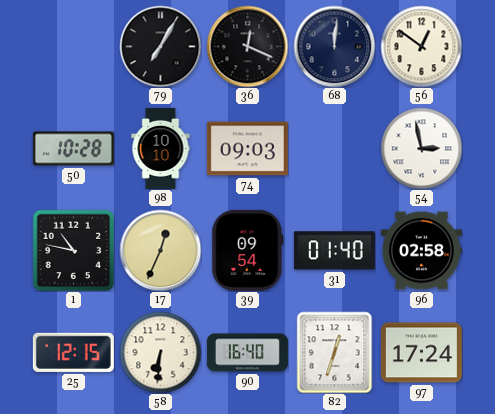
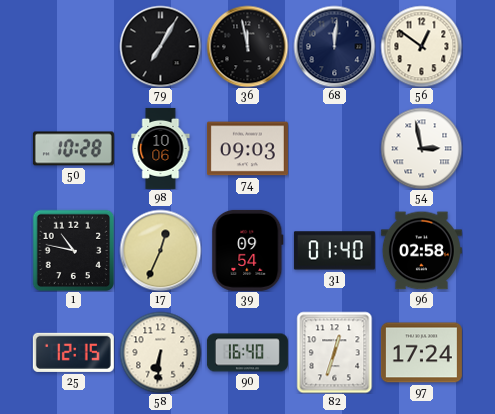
36: 12:19 -> 11:58 (247, 46)
98: 10:10 -> 10:06 (161, 148)
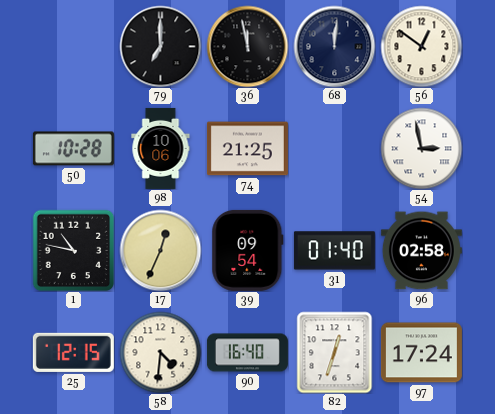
79: 7:05 -> 7:00 (160, 46)
74: 09:03 -> 21:25 (247, 149)
58: 6:31 -> 4:31 (160, 352)
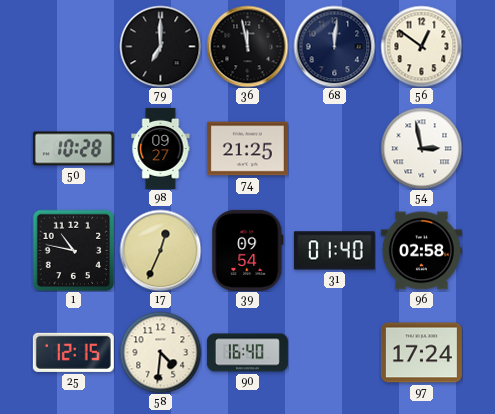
98: 10:06 -> 09:27 (161, 148)
82: 12:33 -> none (335, 352)
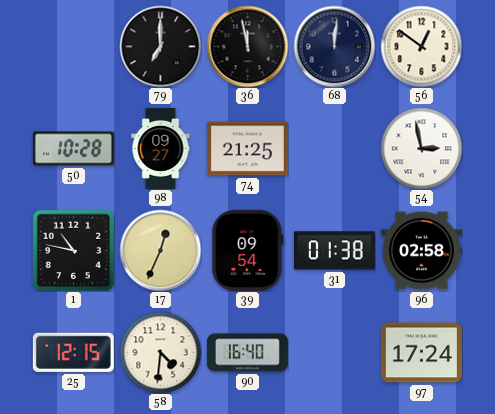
31: 01:40 -> 01:38 (334, 251)
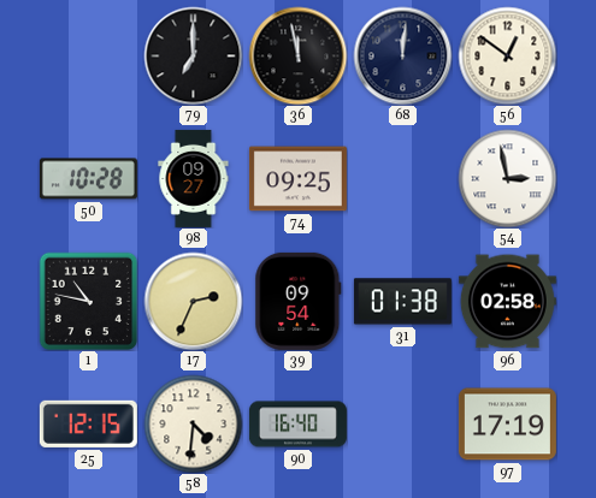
74: 21:25 -> 09:25 (297, 179)
17: 12:34 -> 2:34 (193, 301)
97: 17:24 -> 17:19 (507, 425)
